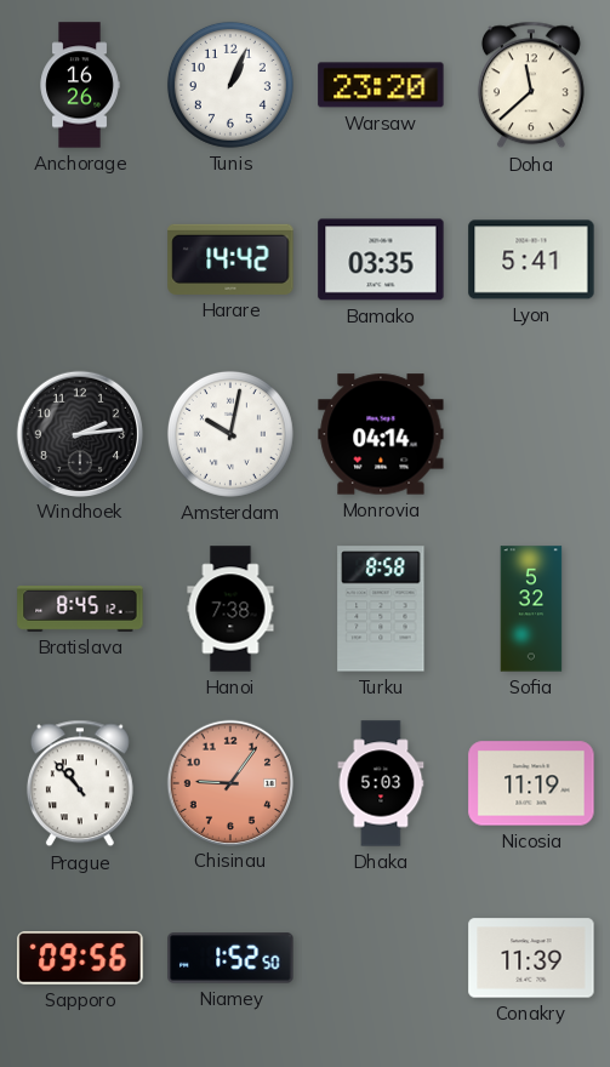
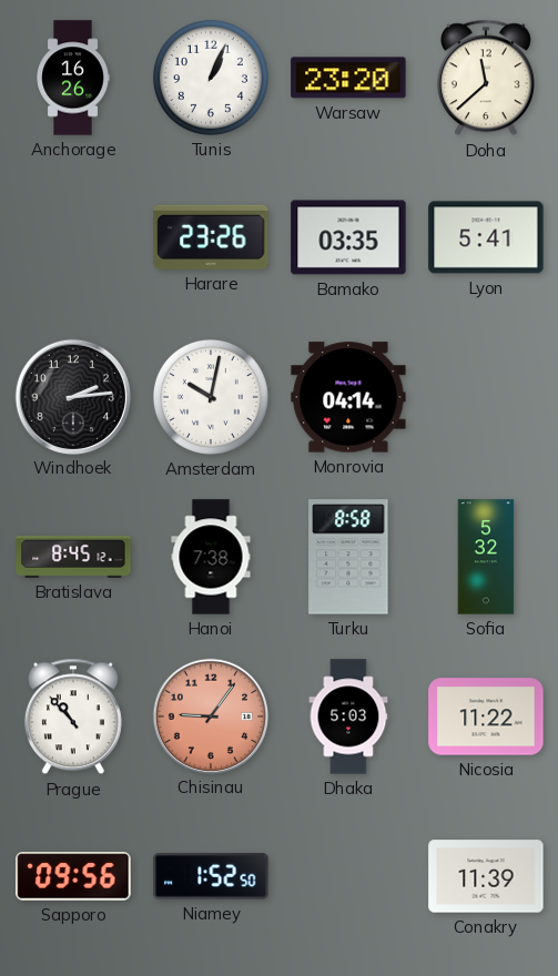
Harare: 14:42 -> 23:26 (211, 237)
Nicosia: 11:19 -> 11:22 (486, 716)
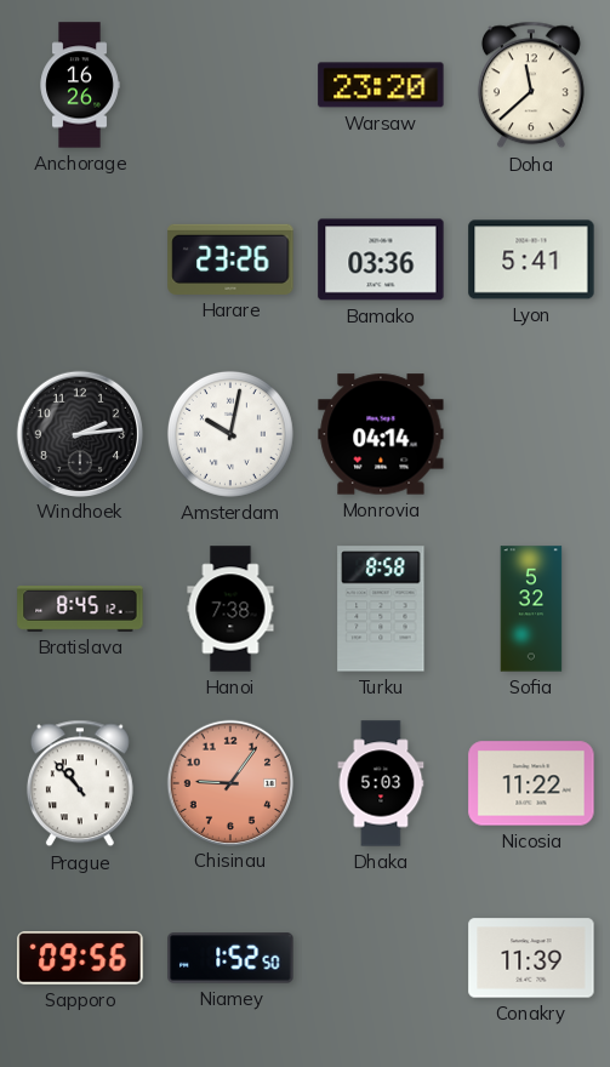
Tunis: 1:04 -> none (211, 78)
Bamako: 03:35 -> 03:36 (381, 259)
